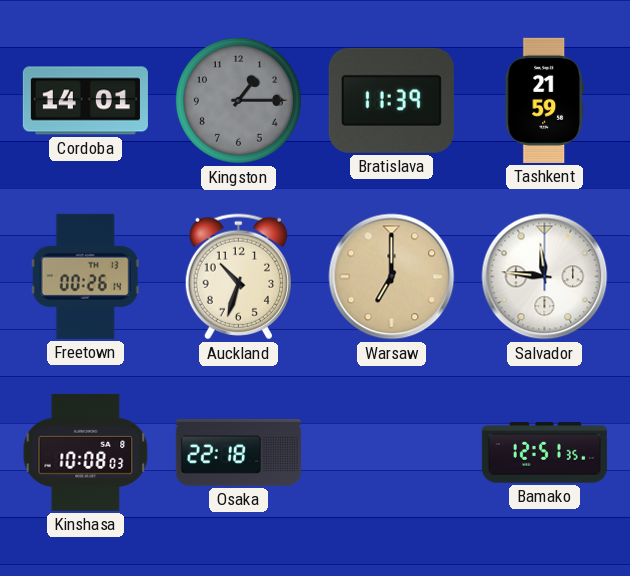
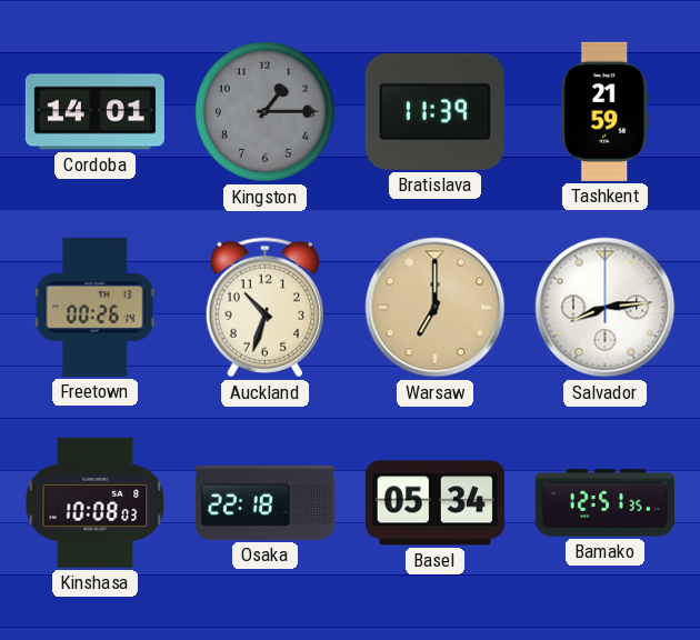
Salvador: 11:46 -> 8:14 (606, 308)
Basel: none -> 05:34 (434, 503)
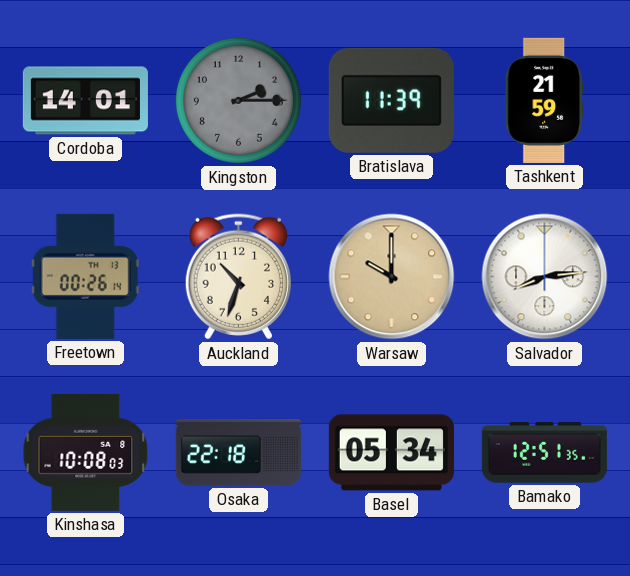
Kingston: 1:15 -> 2:15 (238, 100)
Warsaw: 7:00 -> 10:00 (392, 277)
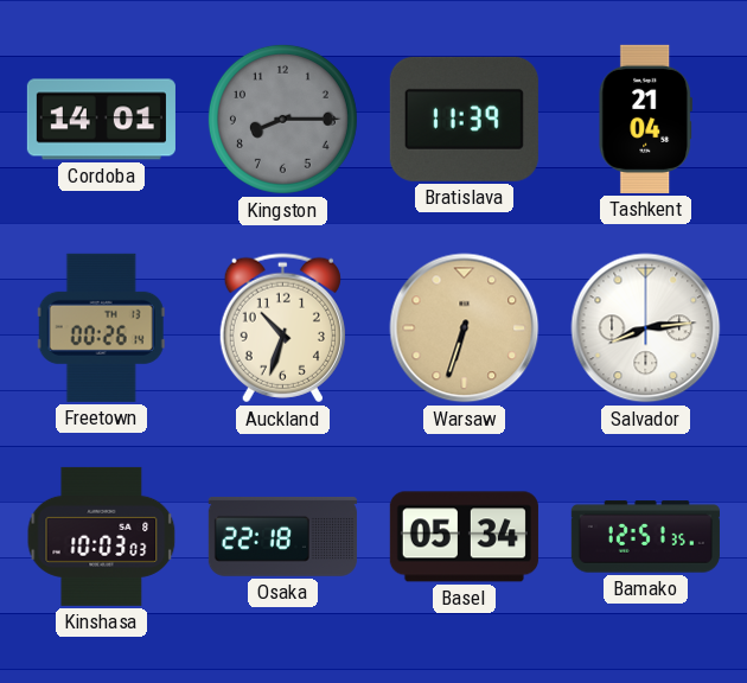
Kingston: 2:15 -> 8:15 (282, 119)
Tashkent: 21:59 -> 21:04 (645, 119)
Warsaw: 10:00 -> 6:33 (465, 328)
Kinshasa: 10:08 -> 10:03 (102, 536)
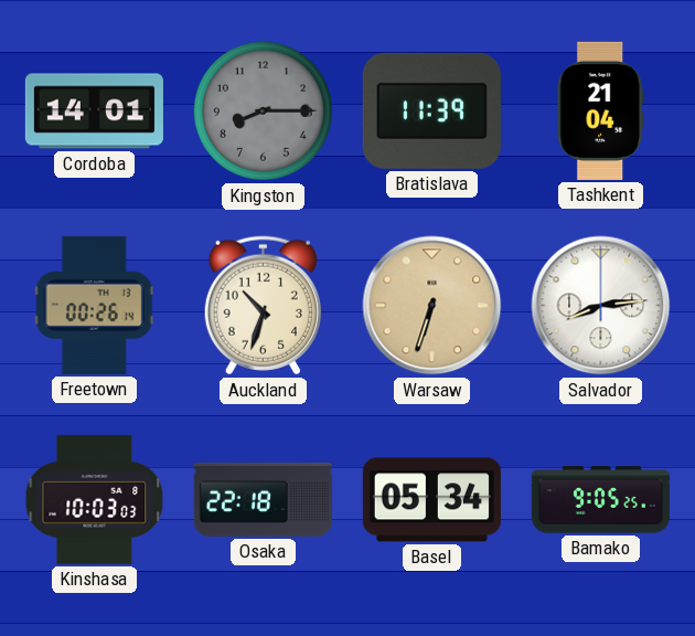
Bamako: 12:51 -> 9:05 (600, 500)
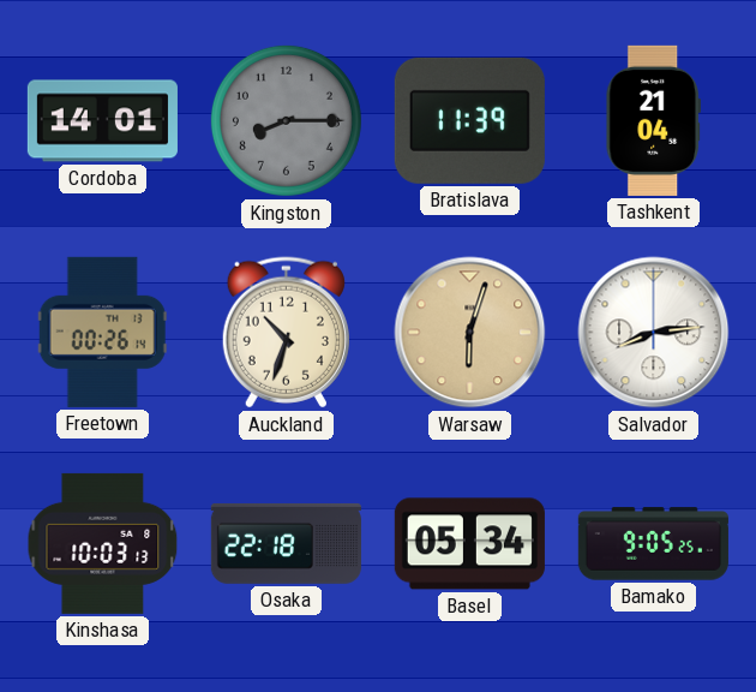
Warsaw: 6:33 -> 6:03 (470, 333)
Kinshasa: 10:03:03 -> 10:03:13 (103, 543)
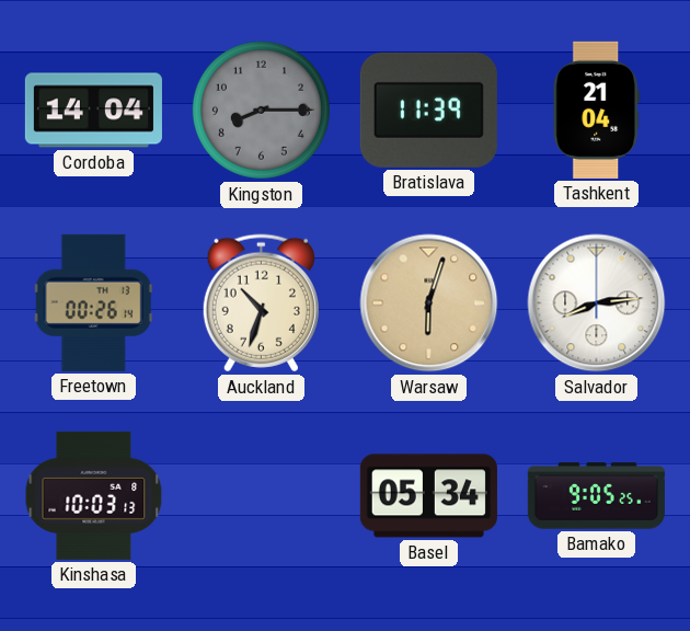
Cordoba: 14:01 -> 14:04 (93, 111)
Osaka: 22:18 -> none (286, 543)
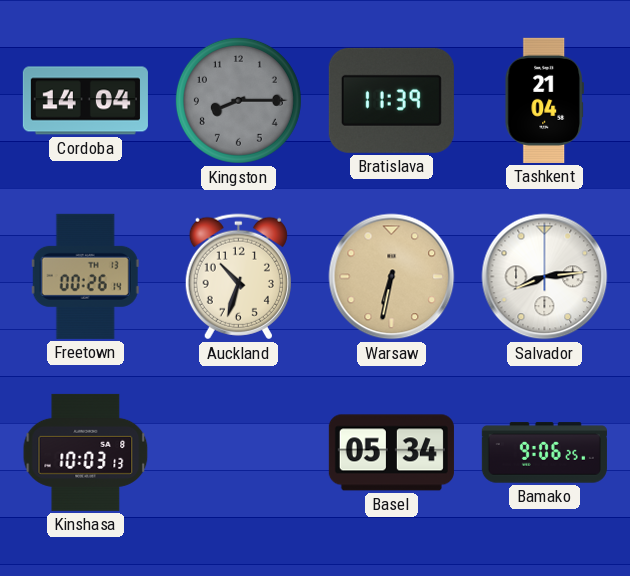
Warsaw: 6:03 -> 6:32 (392, 277)
Bamako: 9:05 -> 9:06 (544, 453)
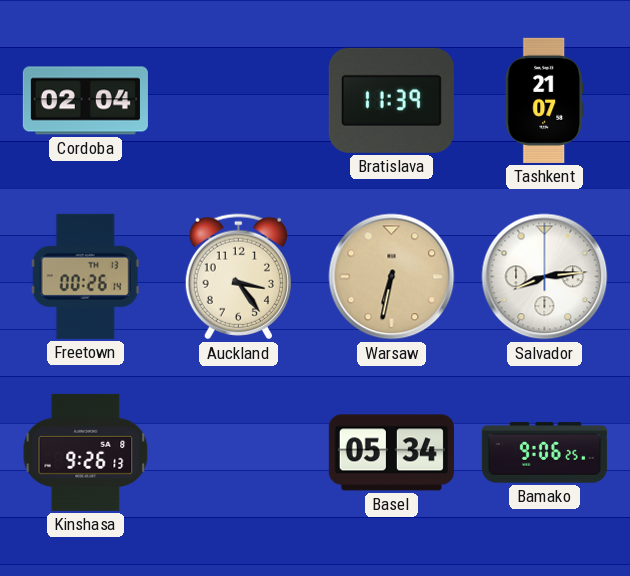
Cordoba: 14:04 -> 02:04 (85, 101)
Kingston: 8:15 -> none (238, 100)
Tashkent: 21:04 -> 21:07 (544, 100)
Auckland: 10:33 -> 3:24 (238, 277)
Kinshasa: 10:03 -> 9:26 (86, 452)
